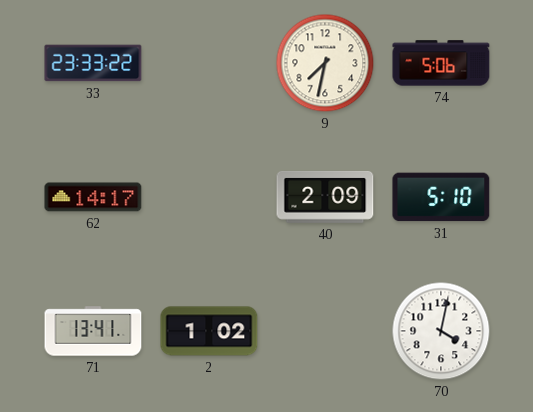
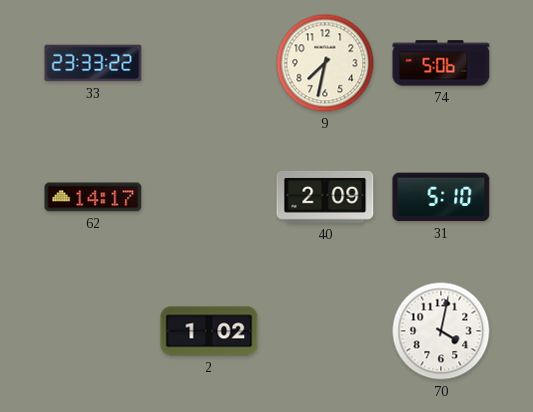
71: 13:41 -> none (93, 331)
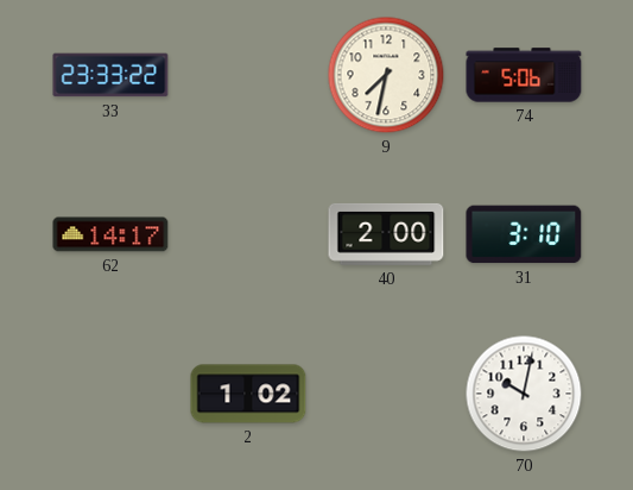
40: 2:09 -> 2:00 (386, 234)
31: 5:10 -> 3:10 (524, 234)
70: 4:02 -> 10:02 (524, 394)
